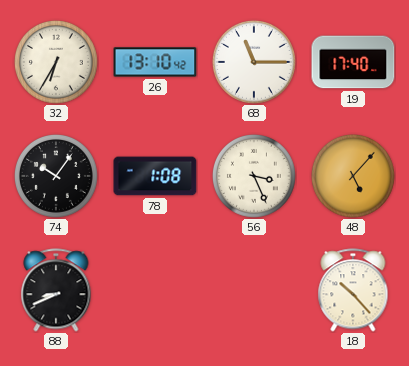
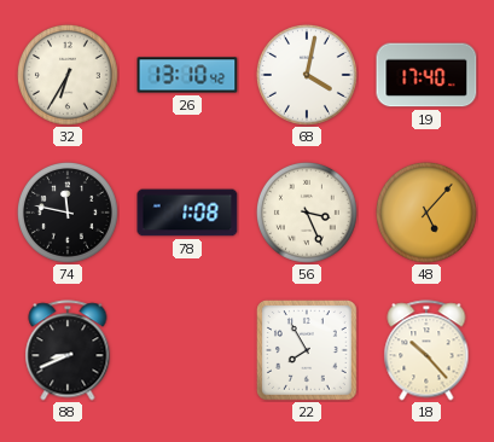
68: 11:15 -> 4:02 (307, 75)
74: 10:06 -> 11:47 (68, 213)
22: none -> 7:55 (308, 351)
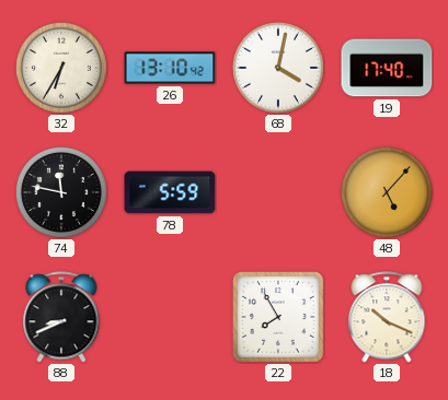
78: 1:08 -> 5:59 (170, 192)
56: 3:26 -> none (307, 213)
18: 10:23 -> 10:19 (387, 317)
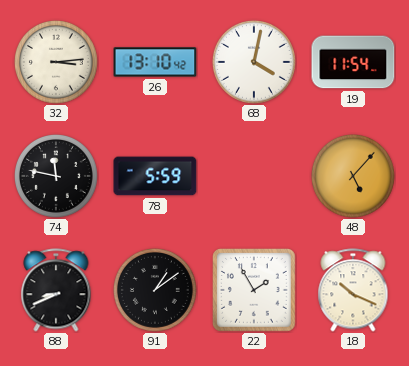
32: 6:35 -> 3:14 (56, 62)
19: 17:40 -> 11:54 (353, 62)
91: none -> 1:09 (155, 290)
22: 7:55 -> 1:55 (255, 291)
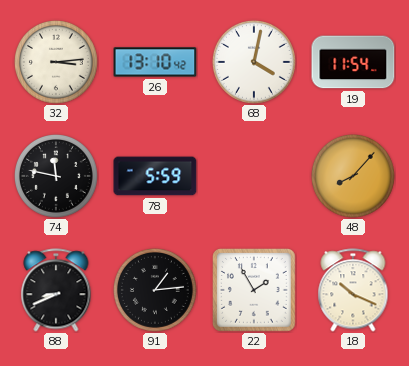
48: 5:07 -> 8:07 (353, 176)
91: 1:09 -> 1:14 (155, 290)
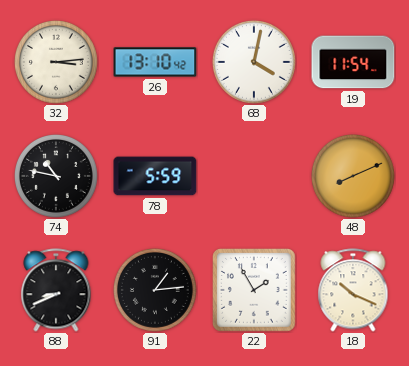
74: 11:47 -> 10:47 (56, 176)
48: 8:07 -> 8:11 (353, 176)
